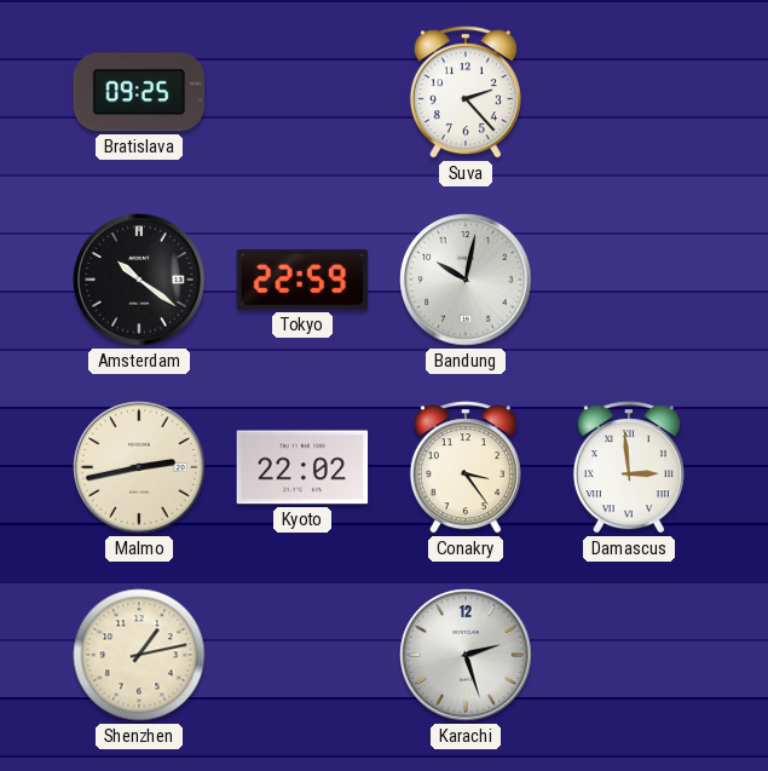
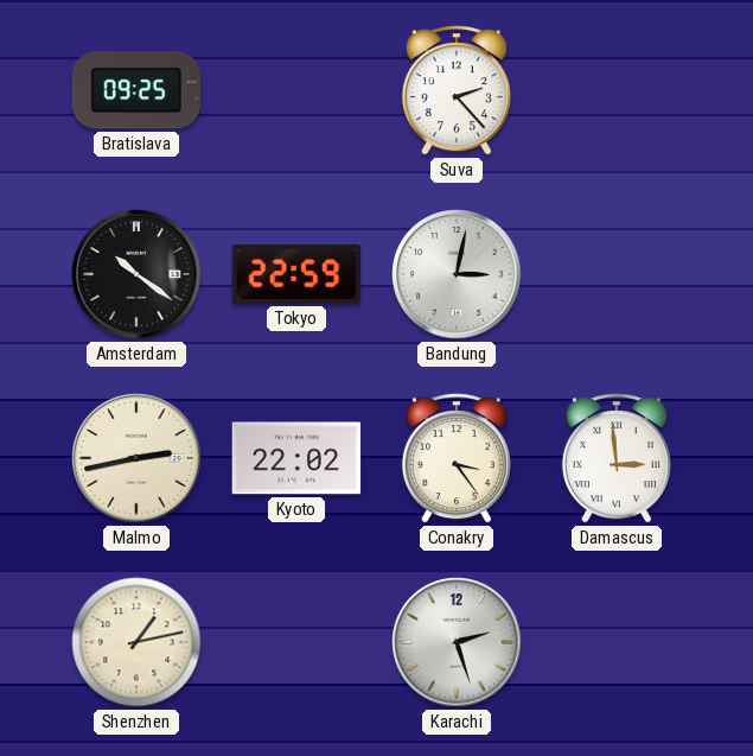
Bandung: 10:02 -> 3:02 (457, 274)
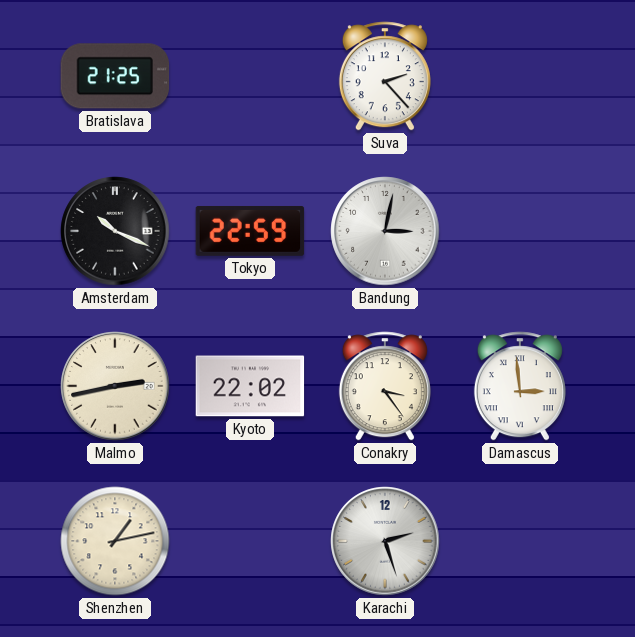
Bratislava: 09:25 -> 21:25 (115, 76)
Amsterdam: 10:21 -> 10:19 (115, 231)
